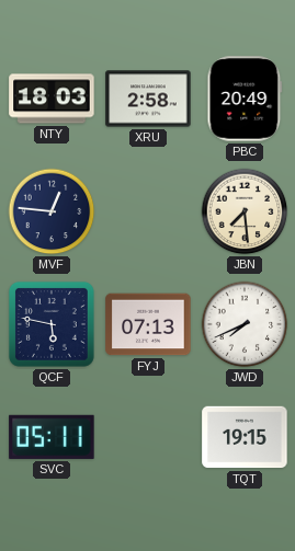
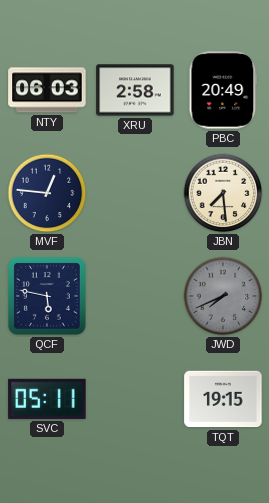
NTY: 18:03 -> 06:03 (47, 90)
FYJ: 07:13 -> none (148, 324)
JWD dial: white -> grey (223, 296)
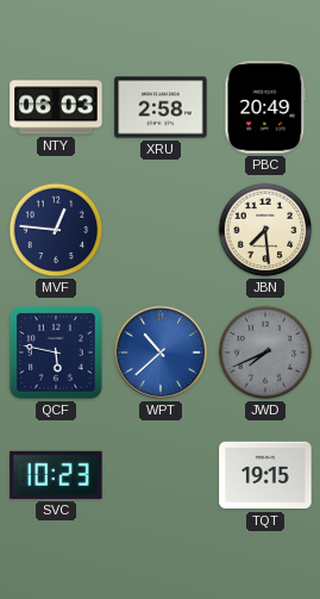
WPT: none -> 10:38 (161, 352)
SVC: 05:11 -> 10:23 (56, 475)
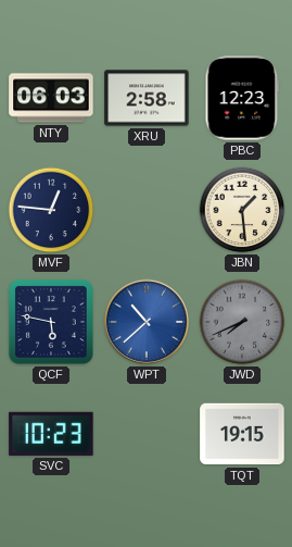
PBC: 20:49 -> 12:23 (242, 98)
JBN: 7:29 -> 1:29 (242, 210)
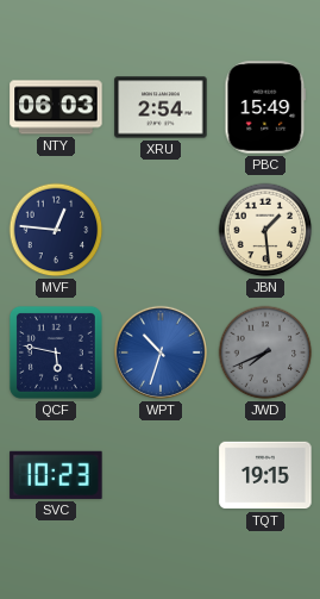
XRU: 2:58 -> 2:54 (161, 107)
PBC: 12:23 -> 15:49 (265, 107)
WPT: 10:38 -> 10:33 (161, 352)
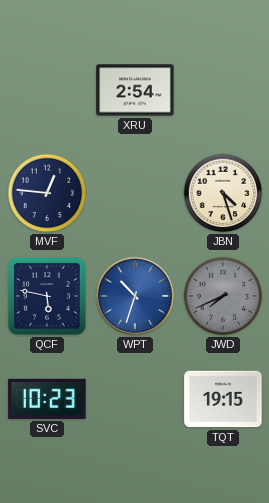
NTY: 06:03 -> none (56, 107)
PBC: 15:49 -> none (265, 107)
JBN: 1:29 -> 4:27 (223, 193)
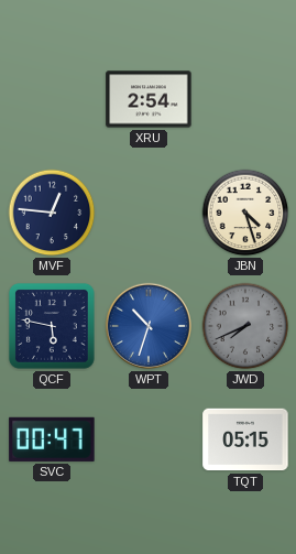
SVC: 10:23 -> 00:47 (52, 439)
TQT: 19:15 -> 05:15 (245, 439)
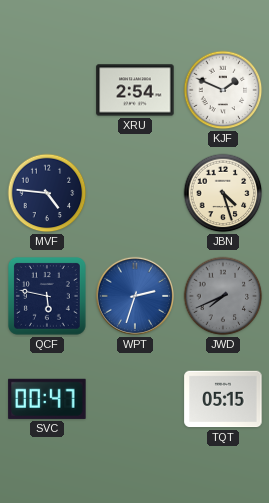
KJF: none -> 1:49 (223, 90)
MVF: 12:46 -> 4:46 (47, 193)
WPT: 10:33 -> 2:33 (135, 296)
